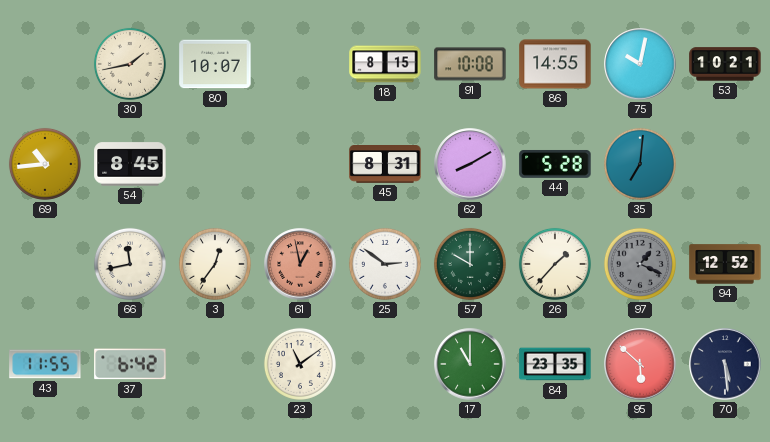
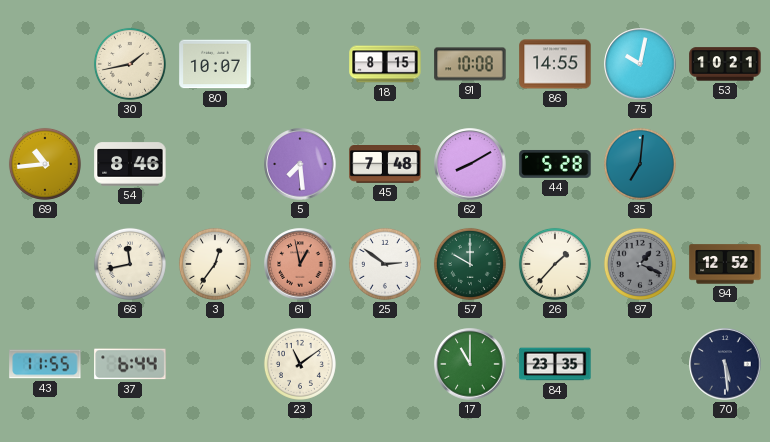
54: 8:45 -> 8:46 (130, 164)
5: none -> 7:29 (300, 164)
45: 8:31 -> 7:48 (385, 165)
37: 6:42 -> 6:44 (130, 364)
95: 5:52 -> none (640, 364)
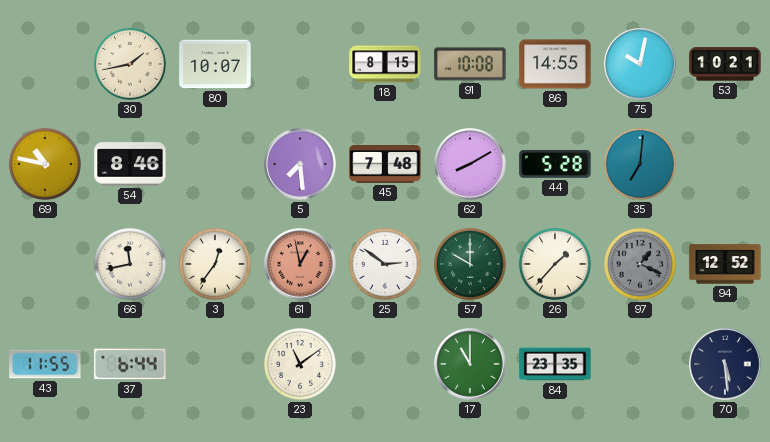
69: 10:44 -> 10:47 (45, 164)
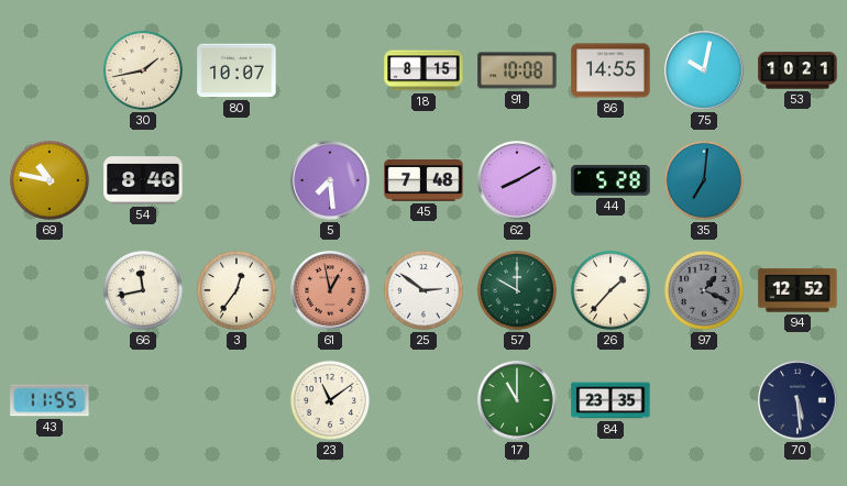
37: 6:44 -> none (130, 364)
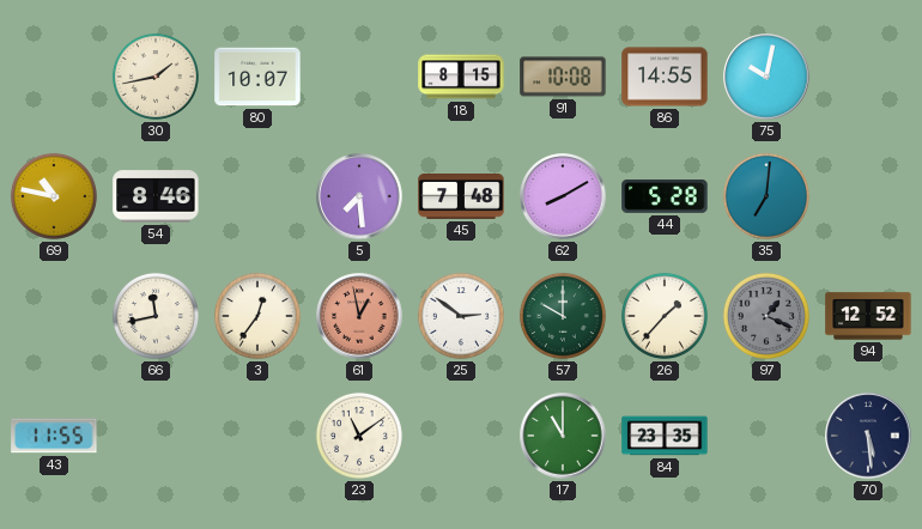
53: 10:21 -> none (798, 70)
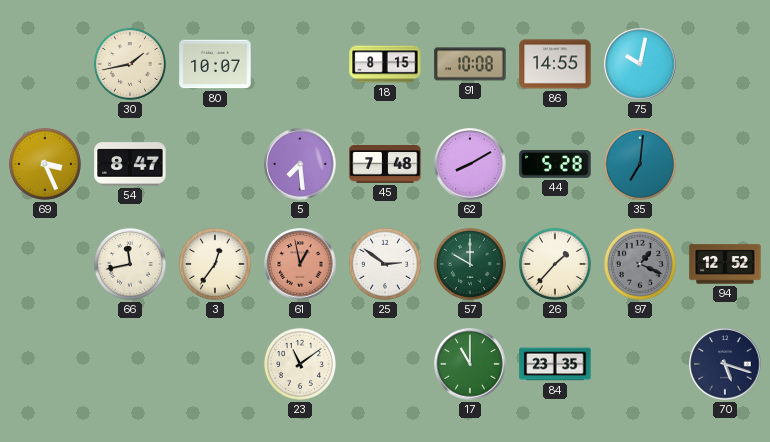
69: 10:47 -> 3:26 (45, 164)
54: 8:46 -> 8:47 (130, 164)
43: 11:55 -> none (54, 436)
70: 5:29 -> 5:18 (725, 364)
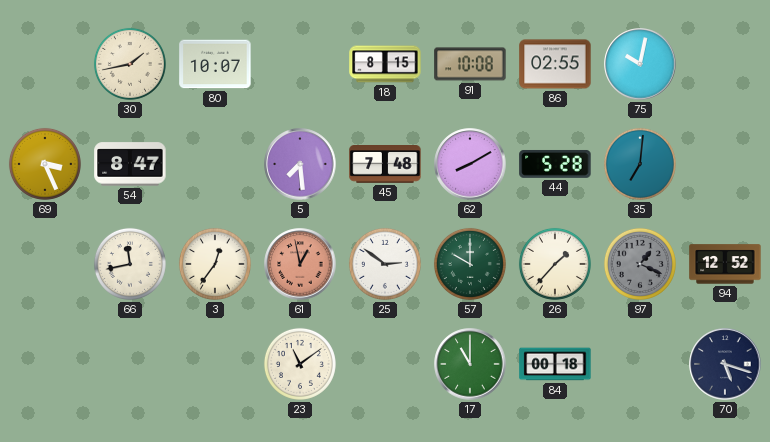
86: 14:55 -> 02:55 (555, 64)
84: 23:35 -> 00:18 (555, 364)
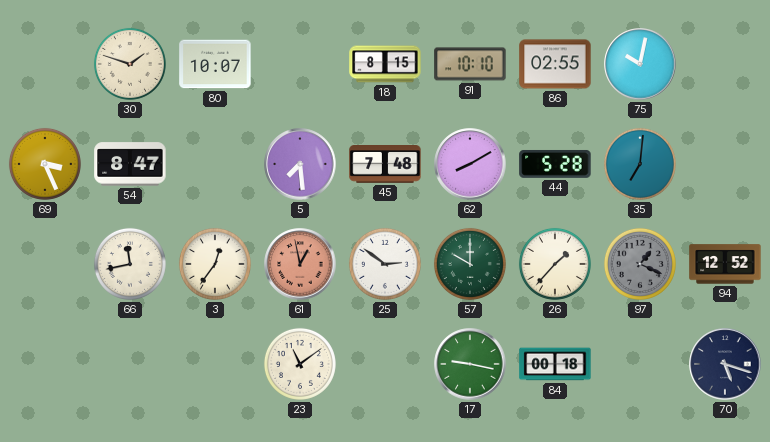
30: 1:43 -> 1:48 (130, 64)
91: 10:08 -> 10:10 (470, 64)
17: 11:00 -> 9:17 (470, 364)
